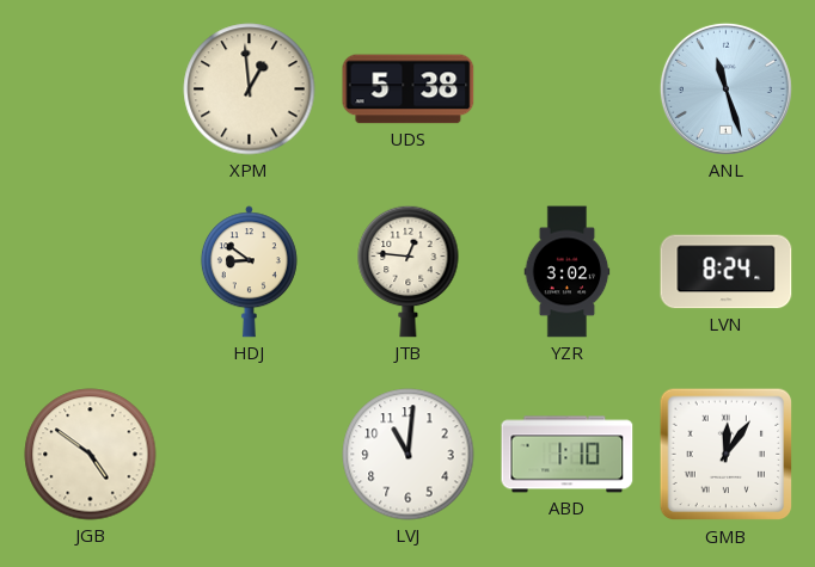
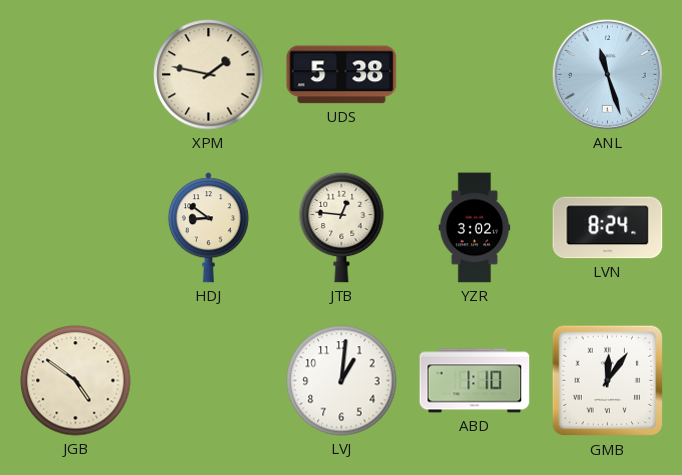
XPM: 12:59 -> 1:47 (209, 75)
LVJ: 11:01 -> 1:01 (342, 381)
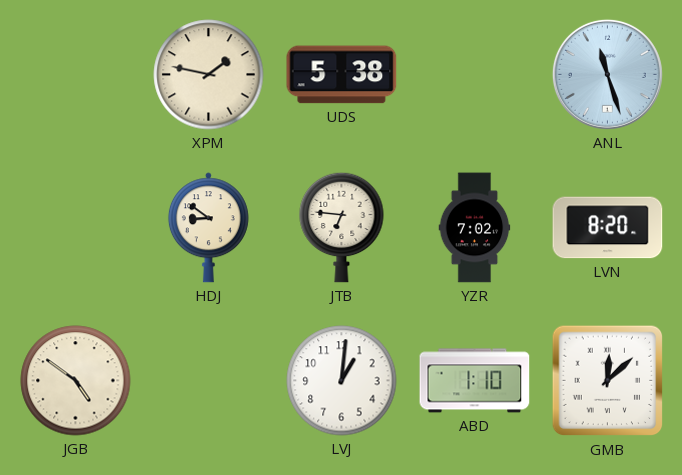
JTB: 12:46 -> 6:46 (342, 227)
YZR: 3:02 -> 7:02 (475, 228)
LVN: 8:24 -> 8:20 (608, 228)
GMB: 12:06 -> 12:08 (608, 381)
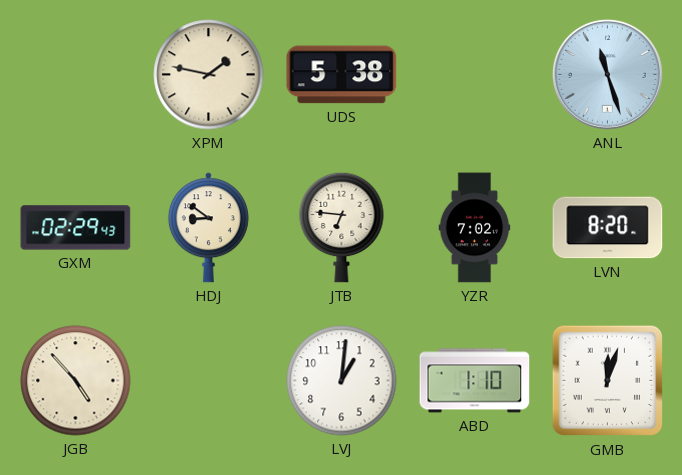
GXM: none -> 02:29 (76, 228)
JGB: 4:51 -> 4:53 (76, 381)
GMB: 12:08 -> 12:03 (608, 381)
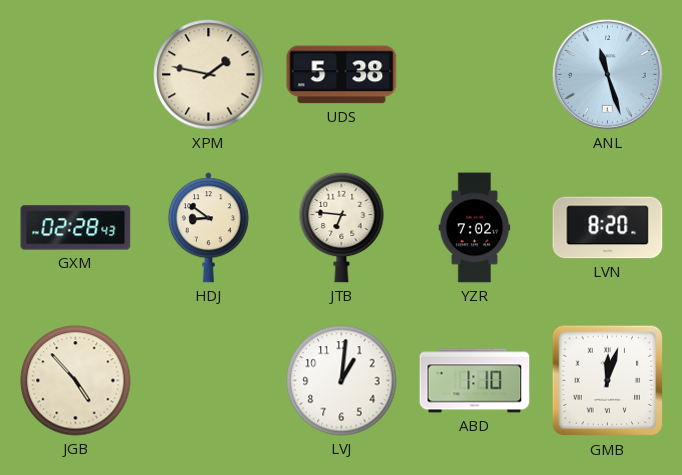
GXM: 02:29 -> 02:28 (76, 228)
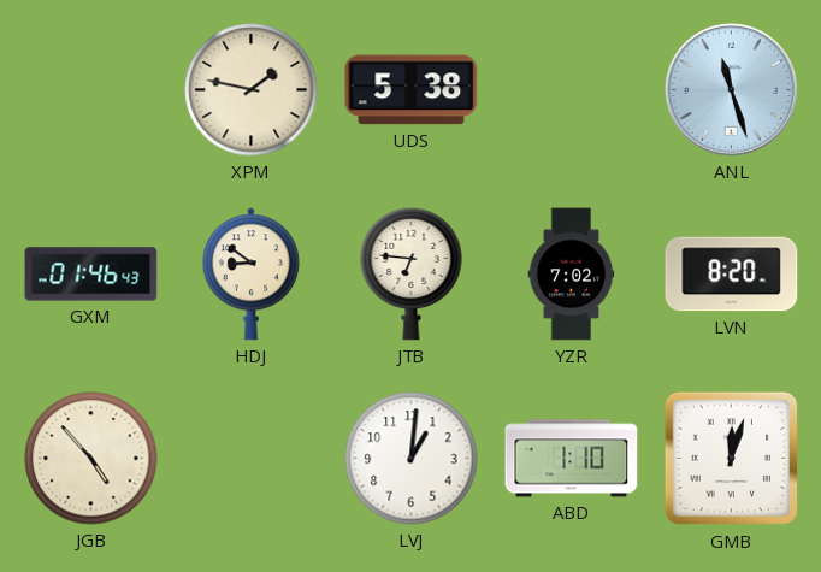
GXM: 02:28 -> 01:46 (91, 275)
